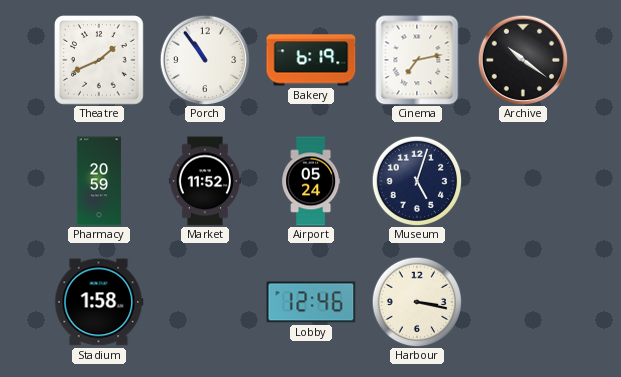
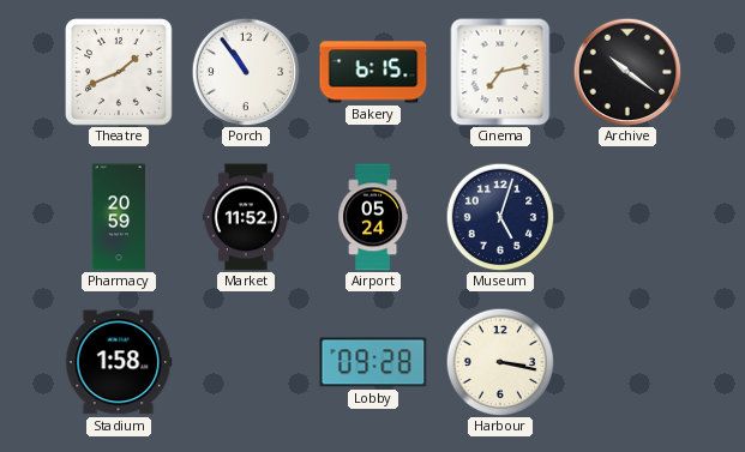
Bakery: 6:19 -> 6:15 (373, 72)
Lobby: 12:46 -> 09:28 (373, 362)
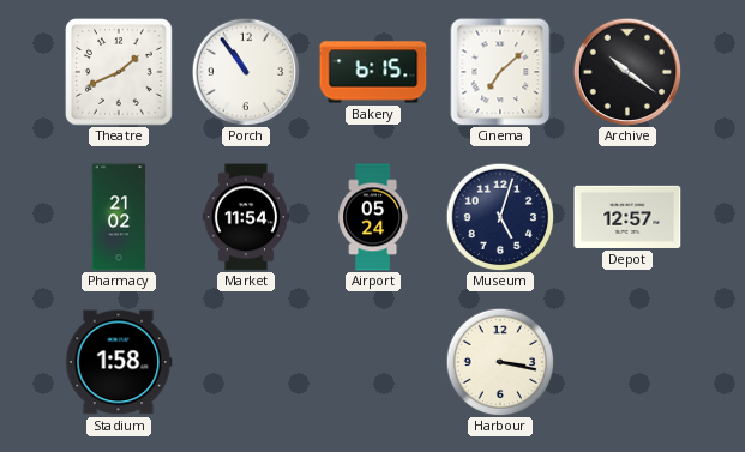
Cinema: 7:13 -> 7:08 (500, 72)
Pharmacy: 20:59 -> 21:02 (119, 217)
Market: 11:52 -> 11:54 (246, 217)
Depot: none -> 12:57 (627, 217)
Lobby: 09:28 -> none (373, 362)
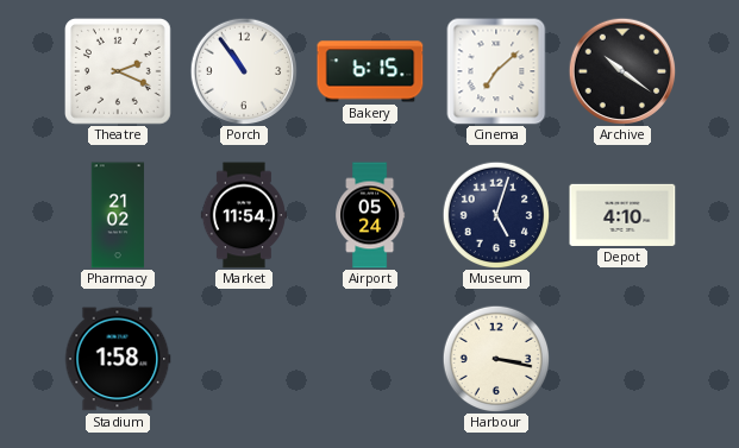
Theatre: 1:41 -> 2:19 (119, 72)
Depot: 12:57 -> 4:10 (622, 215)
